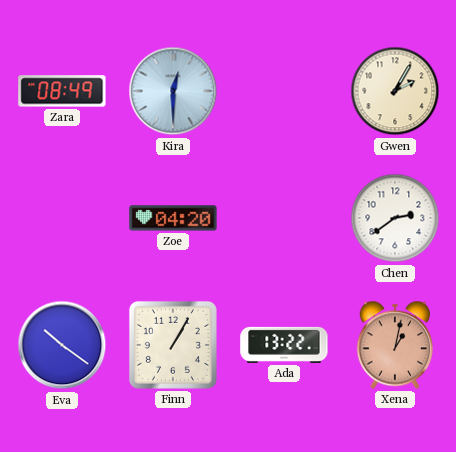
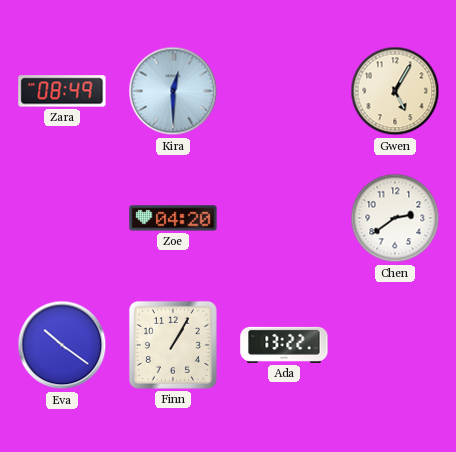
Gwen: 2:05 -> 5:05 (395, 91)
Xena: 1:02 -> none (395, 345)
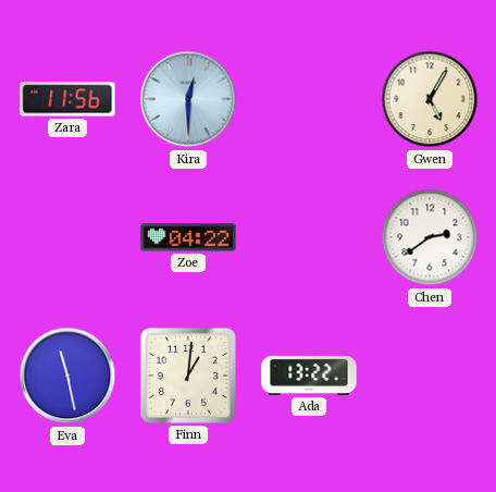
Zara: 08:49 -> 11:56 (67, 99)
Zoe: 04:20 -> 04:22 (188, 237)
Eva: 10:21 -> 11:28 (67, 376)
Finn: 1:05 -> 1:01 (188, 376)
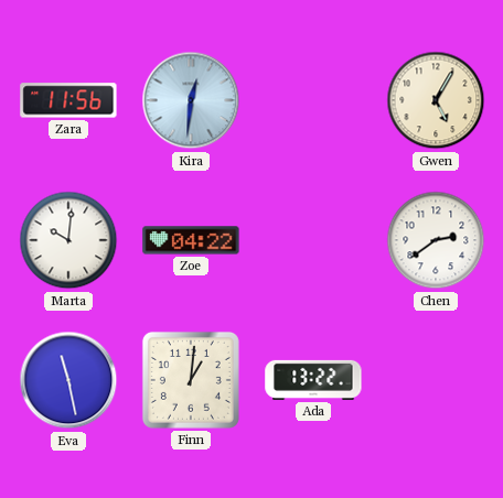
Kira: 12:30 -> 12:31 (191, 100)
Marta: none -> 10:01 (68, 240)
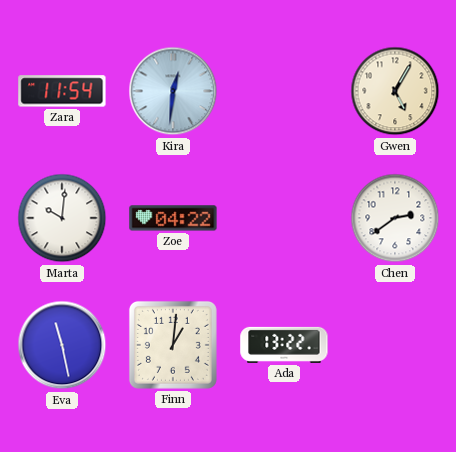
Zara: 11:56 -> 11:54 (62, 91)
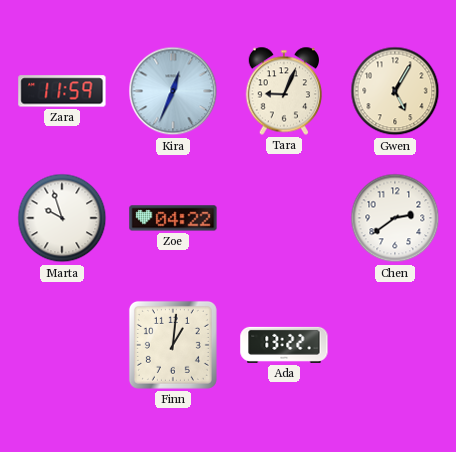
Zara: 11:54 -> 11:59 (62, 91)
Kira: 12:31 -> 12:34 (173, 91)
Tara: none -> 9:04 (284, 91)
Marta: 10:01 -> 9:57 (62, 218)
Eva: 11:28 -> none (62, 345)
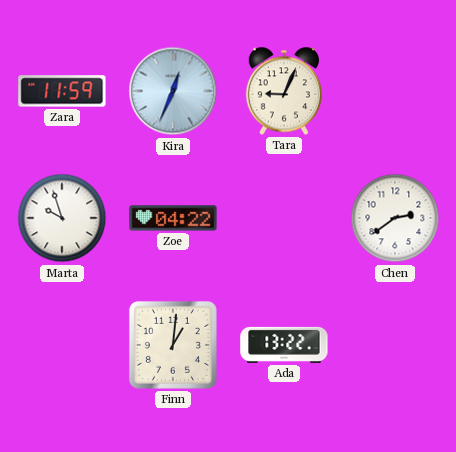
Gwen: 5:05 -> none (395, 91)
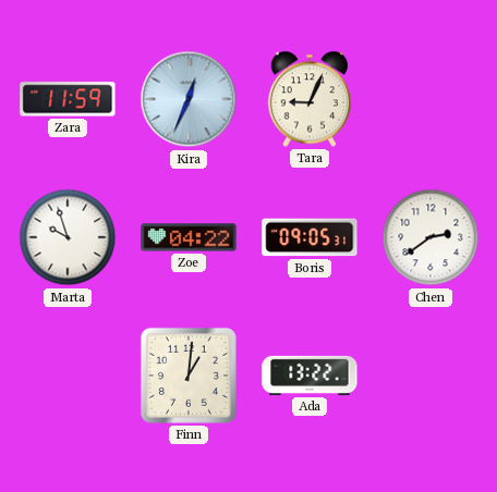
Boris: none -> 09:05 (310, 237)
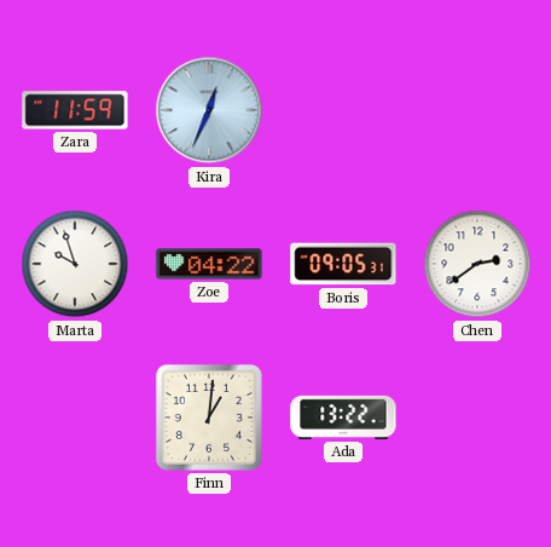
Tara: 9:04 -> none (310, 99)
